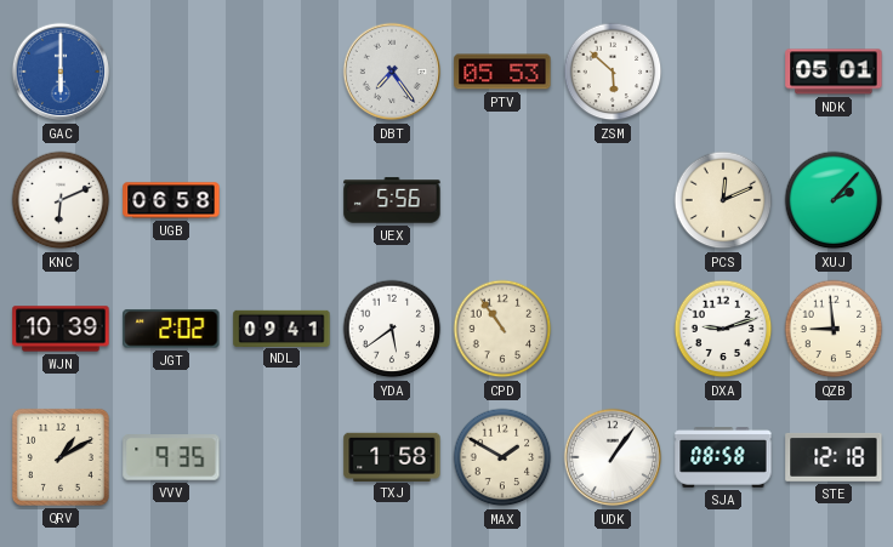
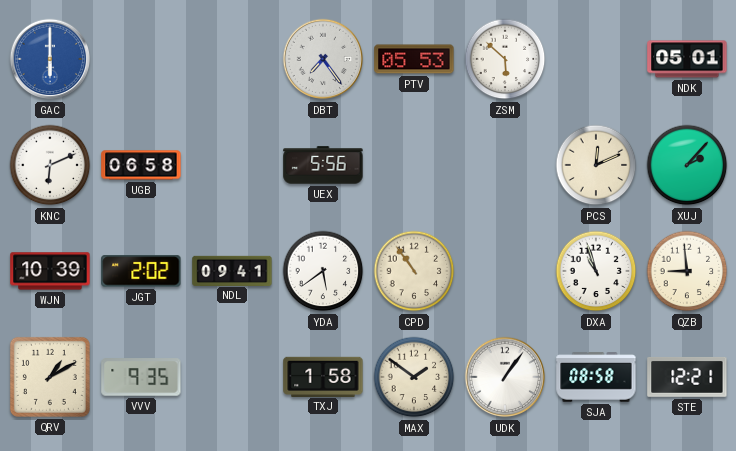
DXA: 9:12 -> 10:57 (596, 271)
MAX: 1:50 -> 1:51 (414, 377)
STE: 12:18 -> 12:21 (687, 377)
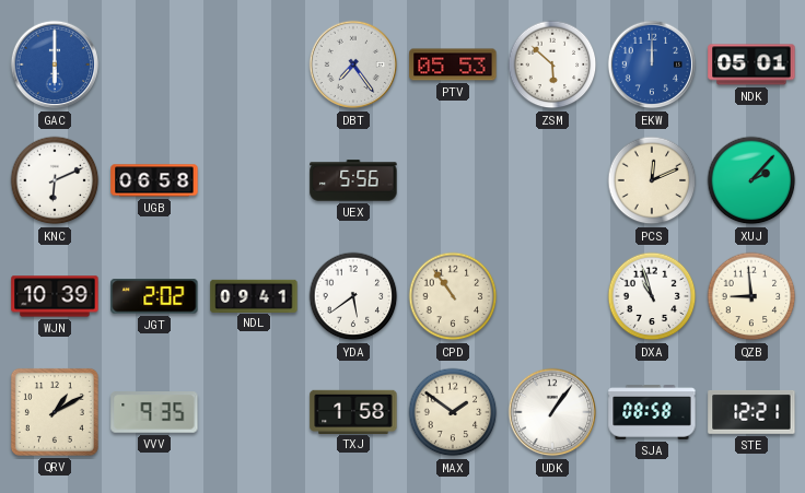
EKW: none -> 12:00 (652, 64)
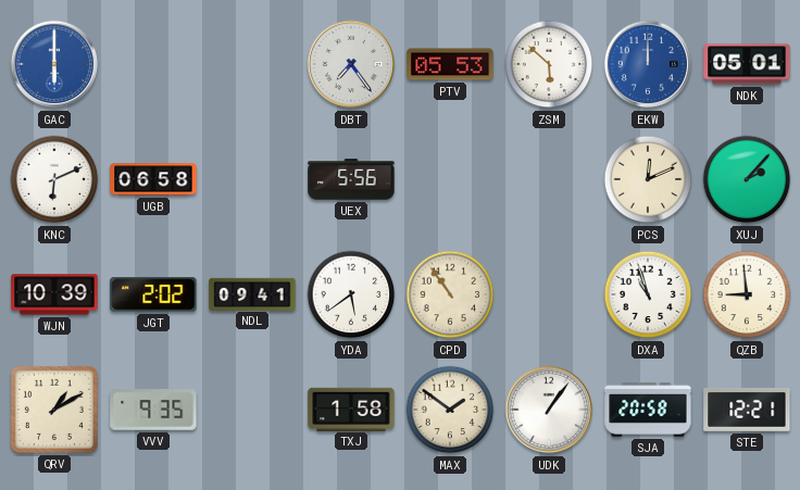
SJA: 08:58 -> 20:58 (648, 410)
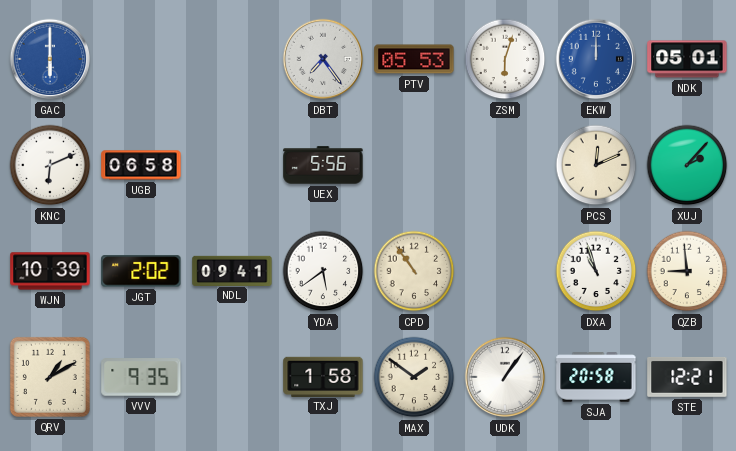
ZSM: 5:52 -> 6:03 (505, 59)
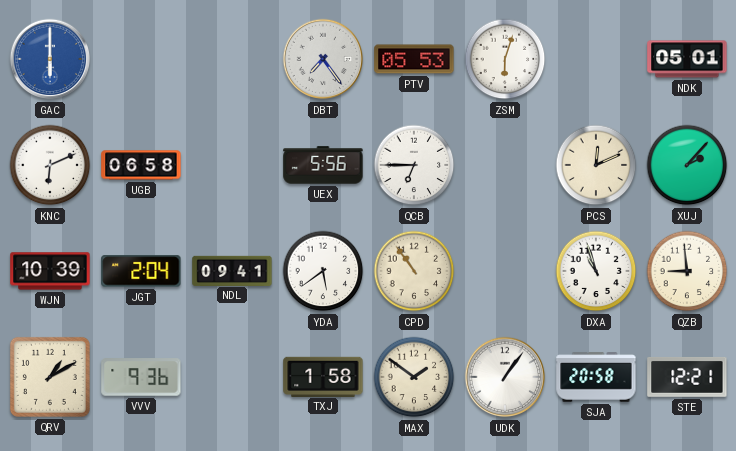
EKW: 12:00 -> none (596, 59)
QCB: none -> 6:45 (414, 165)
JGT: 2:02 -> 2:04 (141, 271)
VVV: 9:35 -> 9:36 (141, 377)
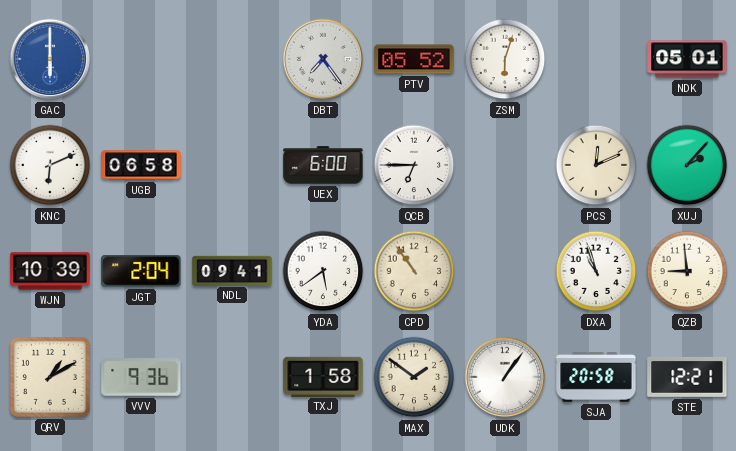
PTV: 05:53 -> 05:52 (414, 59)
UEX: 5:56 -> 6:00 (323, 165)
